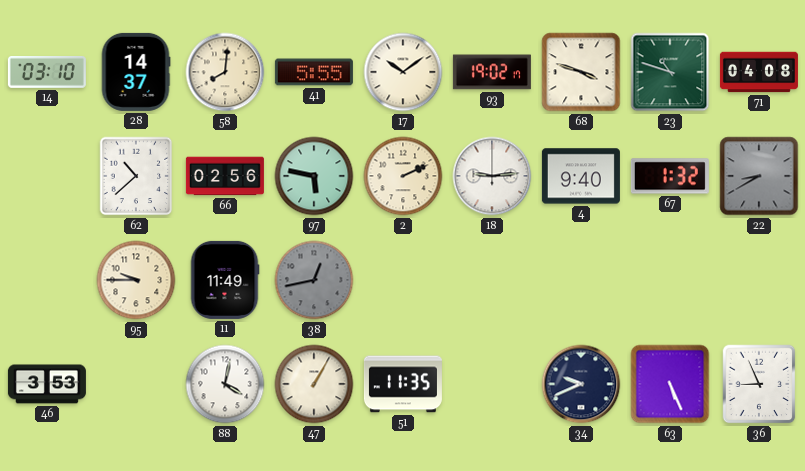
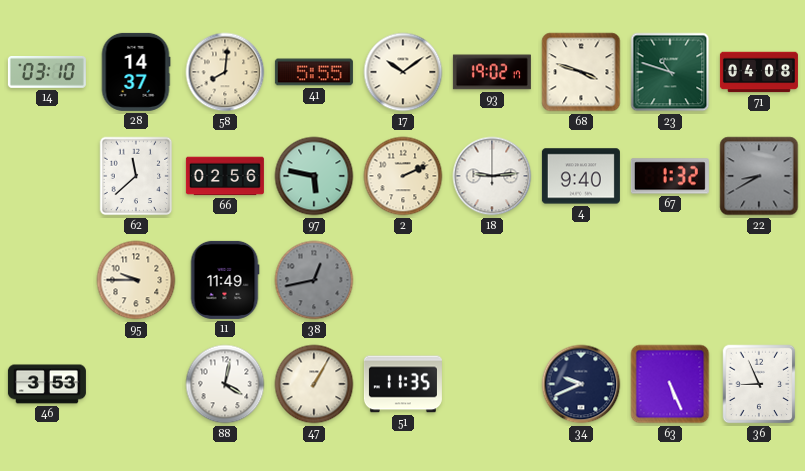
62: 10:38 -> 11:38 (136, 176)
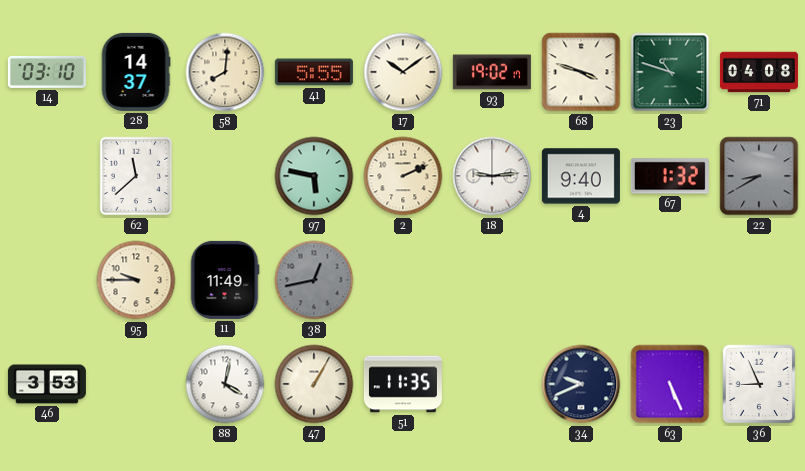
66: 02:56 -> none (225, 176)
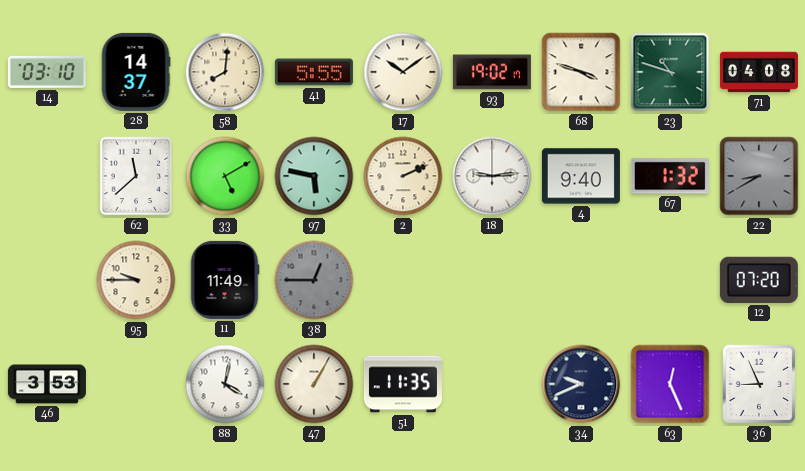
33: none -> 5:10 (225, 176)
38: 12:43 -> 12:45 (314, 280)
12: none -> 07:20 (759, 280)
63: 5:26 -> 12:26 (670, 384)
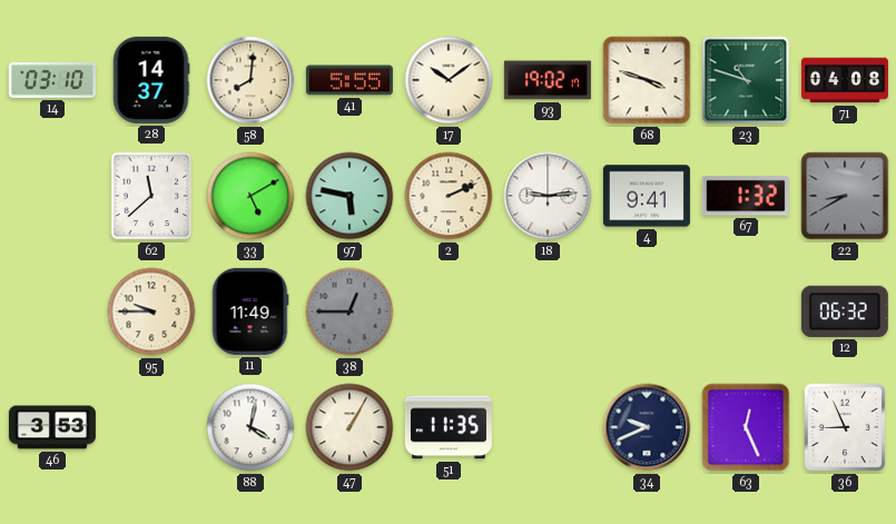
4: 9:40 -> 9:41 (647, 196)
12: 07:20 -> 06:32 (845, 312)
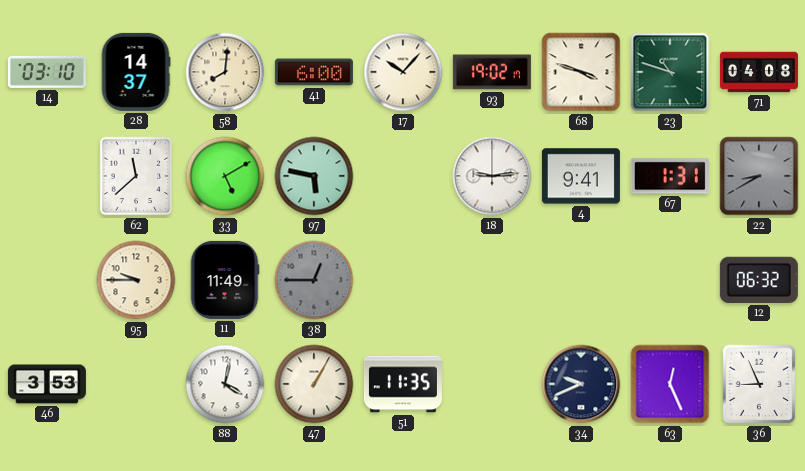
41: 5:55 -> 6:00 (314, 72)
17: 10:09 -> 10:07 (403, 72)
2: 2:11 -> none (449, 196)
67: 1:32 -> 1:31 (670, 176)
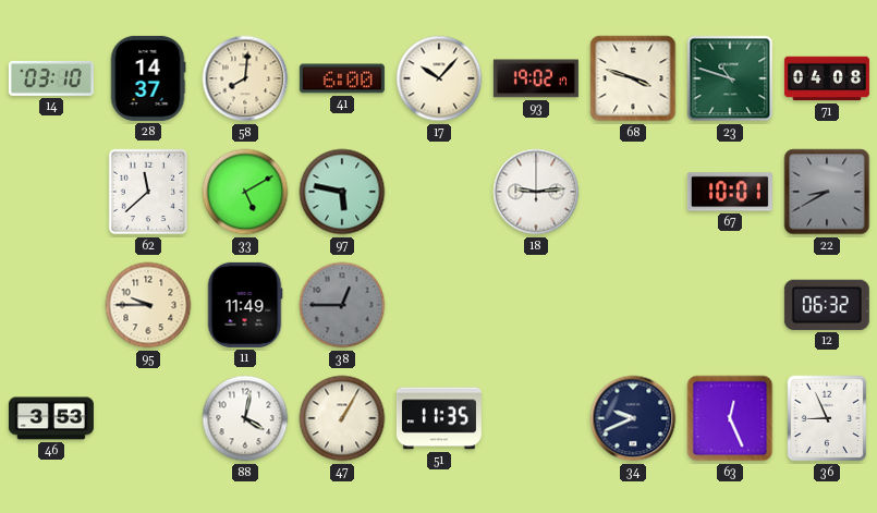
4: 9:41 -> none (581, 176)
67: 1:31 -> 10:01 (730, 192)
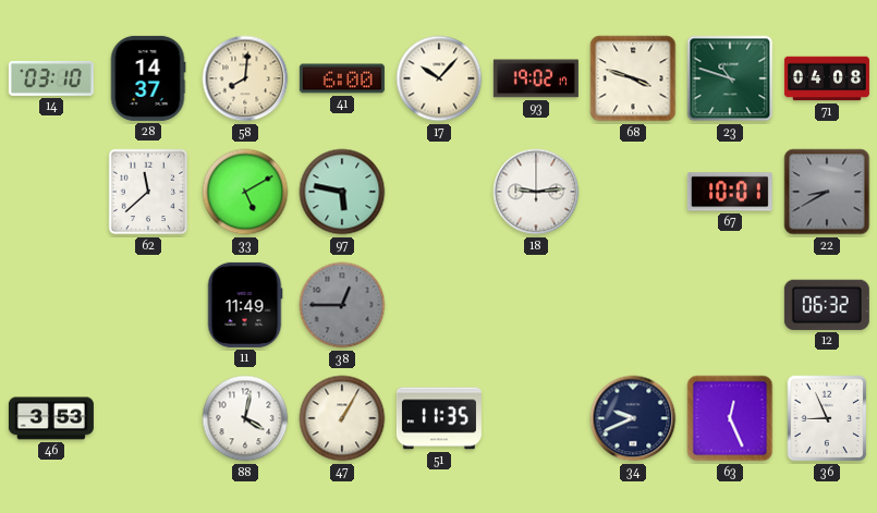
95: 9:45 -> none (148, 305)
